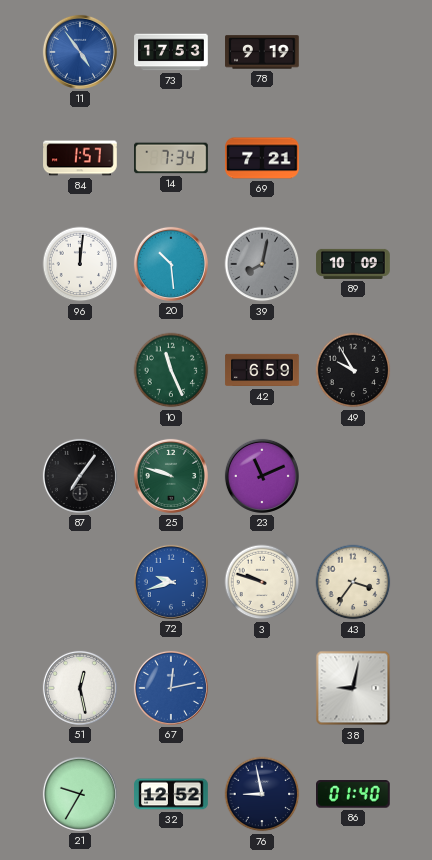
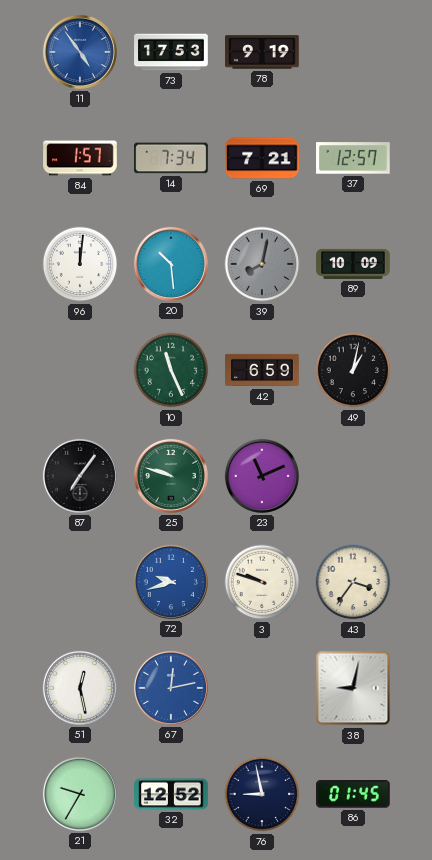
37: none -> 12:57 (353, 158)
49: 9:55 -> 1:02 (353, 370)
86: 01:40 -> 01:45 (354, 794)
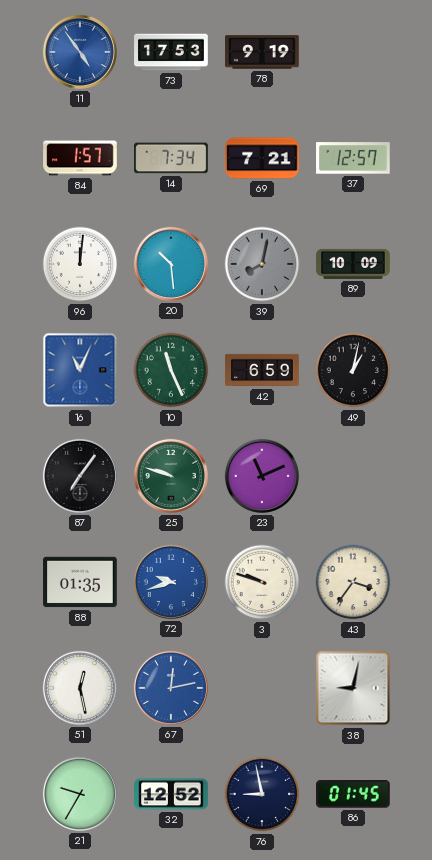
16: none -> 11:04 (80, 370)
88: none -> 01:35 (80, 582)
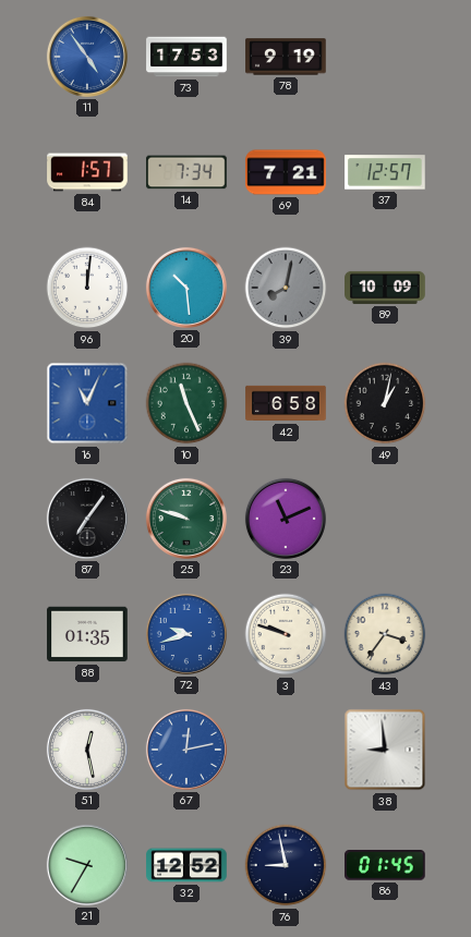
42: 6:59 -> 6:58 (286, 403)
38: 9:02 -> 8:59 (385, 750)
